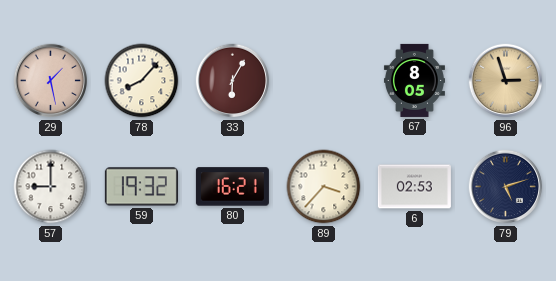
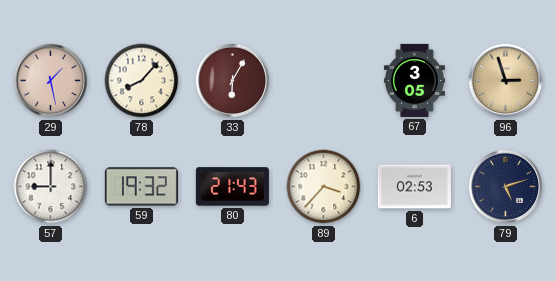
67: 8:05 -> 3:05 (414, 80)
80: 16:21 -> 21:43 (232, 187)
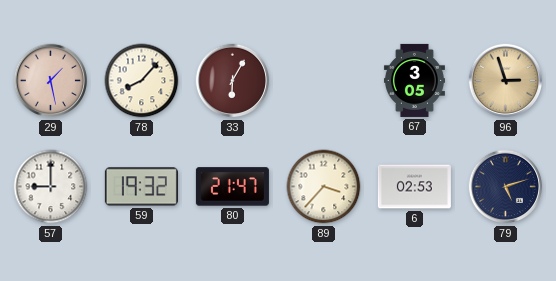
80: 21:43 -> 21:47 (232, 187)
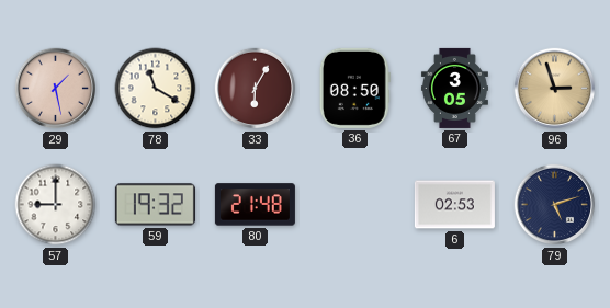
78: 8:07 -> 11:20 (156, 89)
36: none -> 08:50 (354, 88)
80: 21:47 -> 21:48 (255, 205)
89: 3:37 -> none (324, 187)
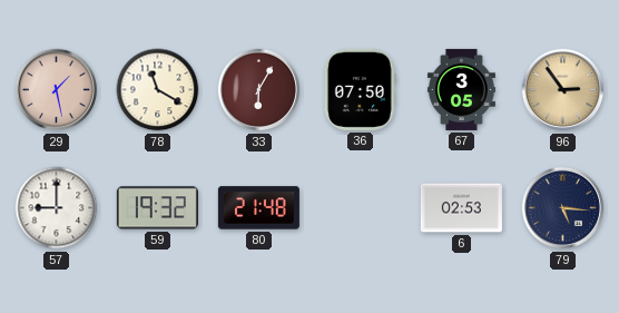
36: 08:50 -> 07:50 (360, 89)
96: 2:57 -> 2:54 (563, 90)
79: 5:12 -> 5:16 (563, 208)
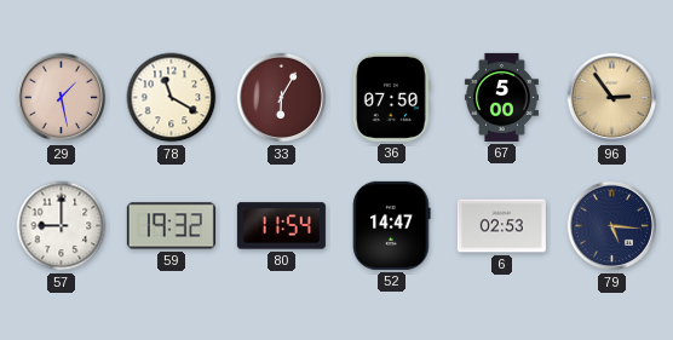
67: 3:05 -> 5:00 (501, 97)
80: 21:48 -> 11:54 (281, 226)
52: none -> 14:47 (392, 225)
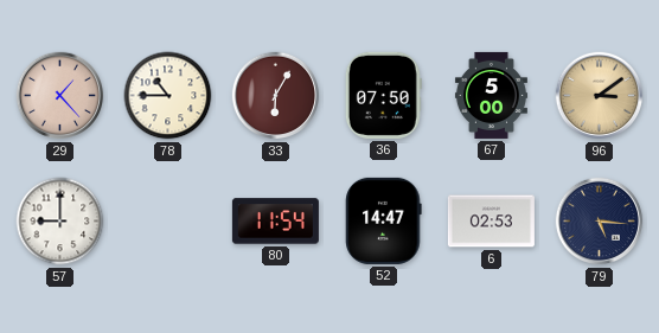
29: 1:28 -> 1:23 (60, 96)
78: 11:20 -> 10:45 (168, 96)
96: 2:54 -> 3:09 (600, 96)
59: 19:32 -> none (171, 226)
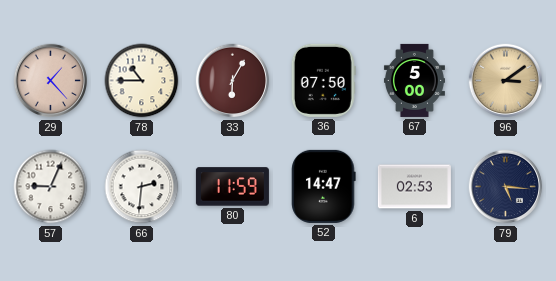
57: 9:00 -> 9:04 (51, 187)
66: none -> 2:31 (142, 187)
80: 11:54 -> 11:59 (232, 187)
